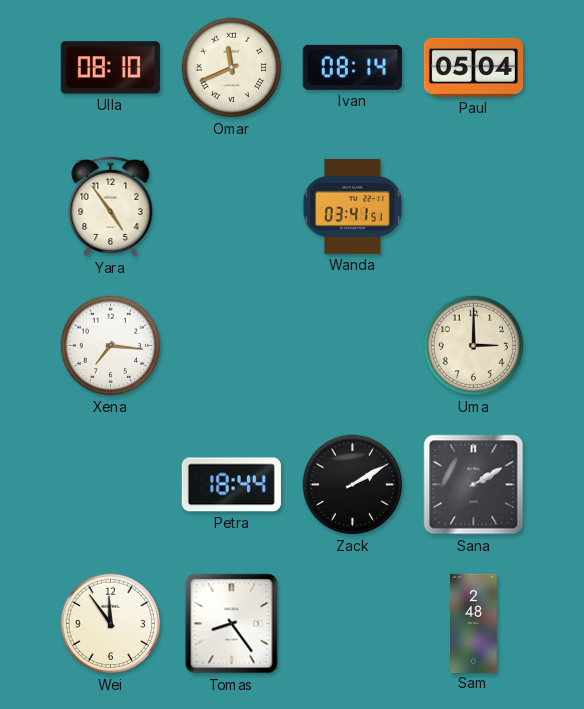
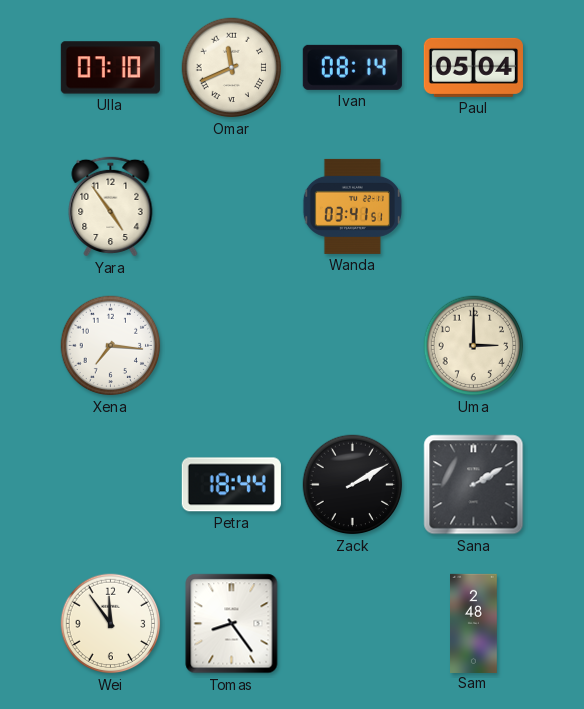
Ulla: 08:10 -> 07:10 (110, 68)
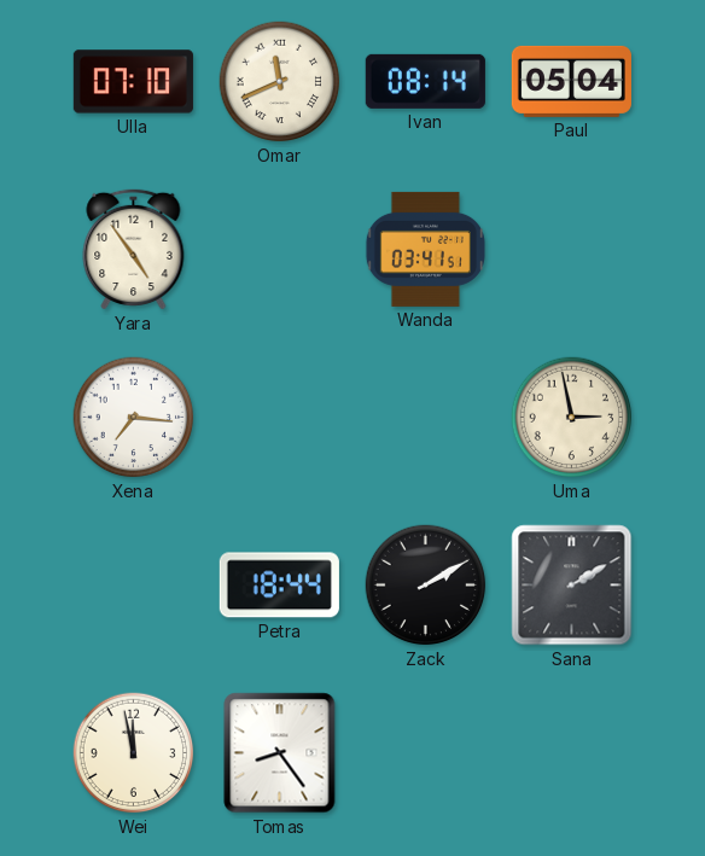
Uma: 3:00 -> 2:58 (572, 418)
Wei: 11:54 -> 11:58 (134, 753)
Sam: 2:48 -> none (474, 623)
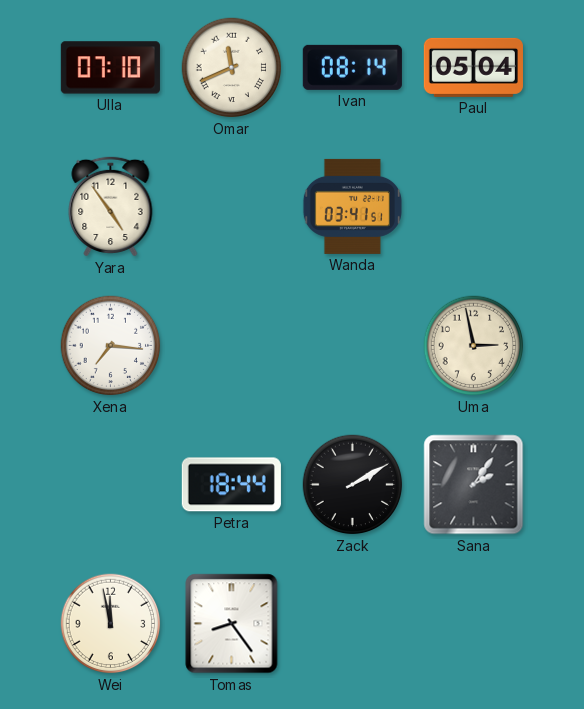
Sana: 2:10 -> 2:06 (474, 485)
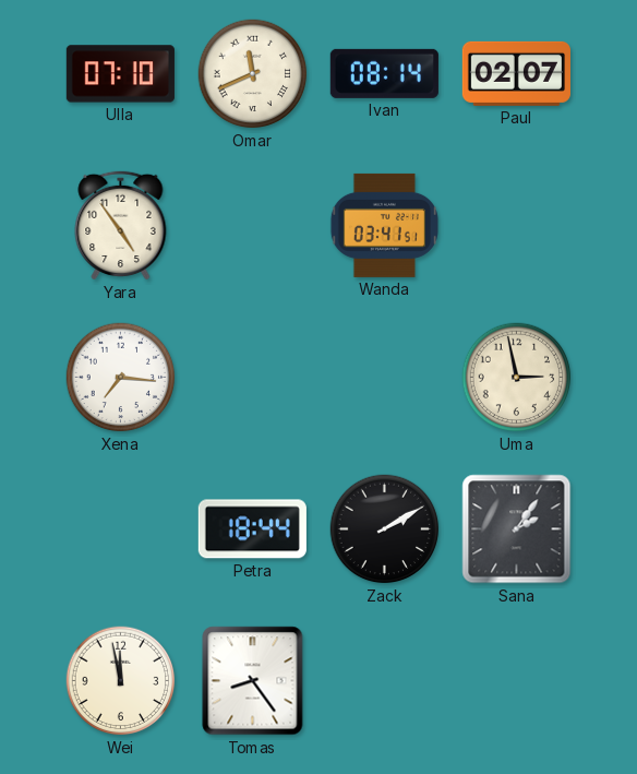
Paul: 05:04 -> 02:07 (516, 73)
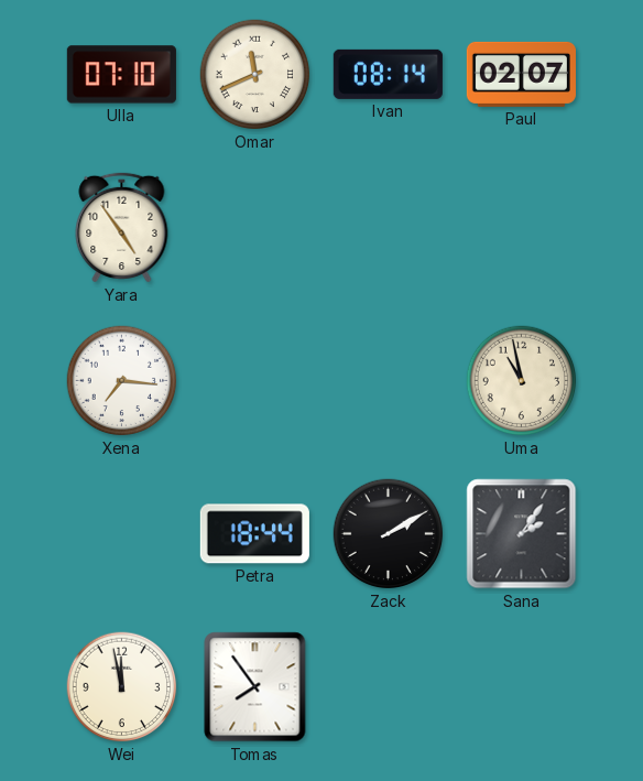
Wanda: 03:41 -> none (384, 225)
Uma: 2:58 -> 10:58 (522, 381)
Tomas: 8:24 -> 7:54 (255, 687)
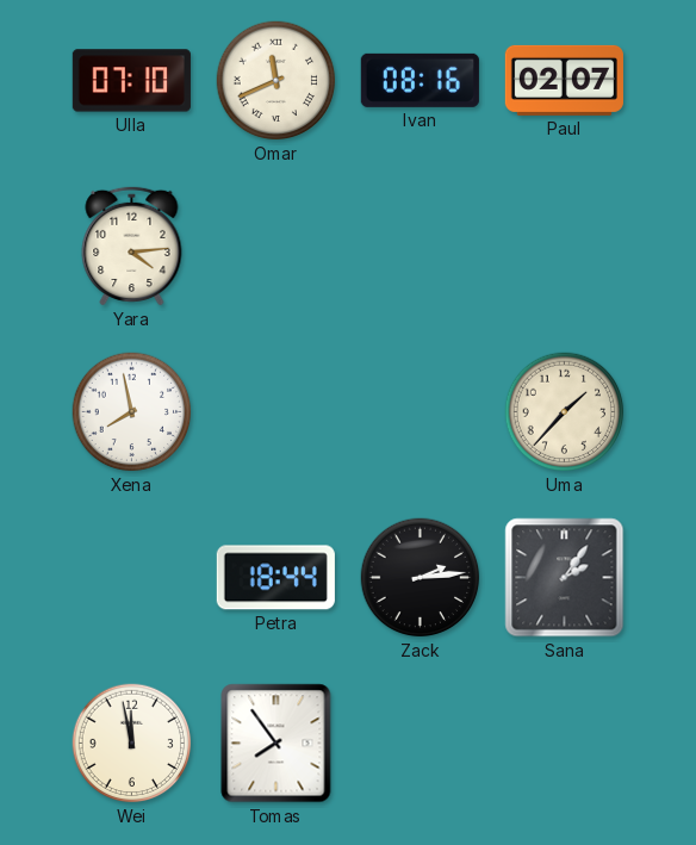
Ivan: 08:14 -> 08:16 (420, 80)
Yara: 4:54 -> 4:14 (132, 246)
Xena: 7:16 -> 7:58 (132, 412)
Uma: 10:58 -> 1:37 (565, 412)
Zack: 2:10 -> 2:14 (421, 578)
